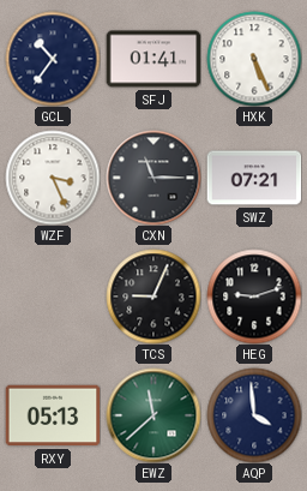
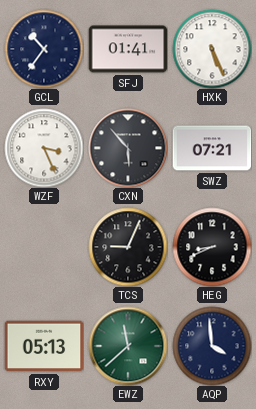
CXN: 11:15 -> 5:53 (128, 148)
HEG: 9:12 -> 8:41 (212, 247)
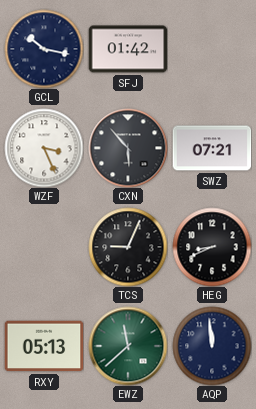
GCL: 10:36 -> 10:17 (44, 49)
SFJ: 01:41 -> 01:42 (128, 49)
HXK: 5:26 -> none (212, 49)
AQP: 3:59 -> 11:59 (212, 346)
